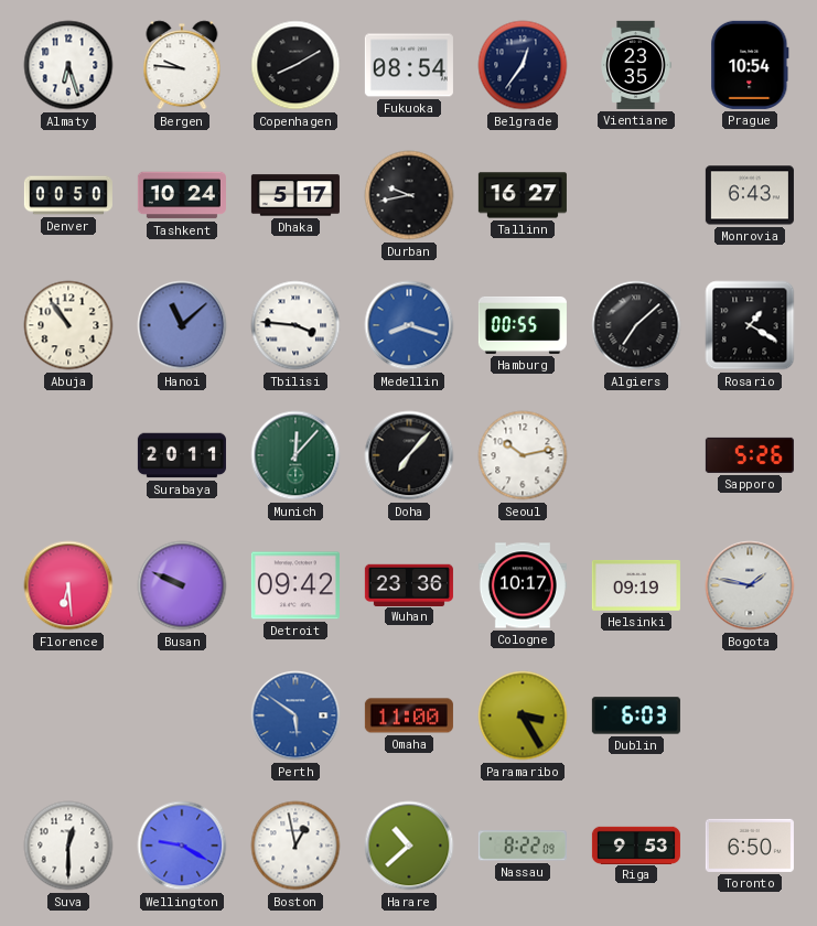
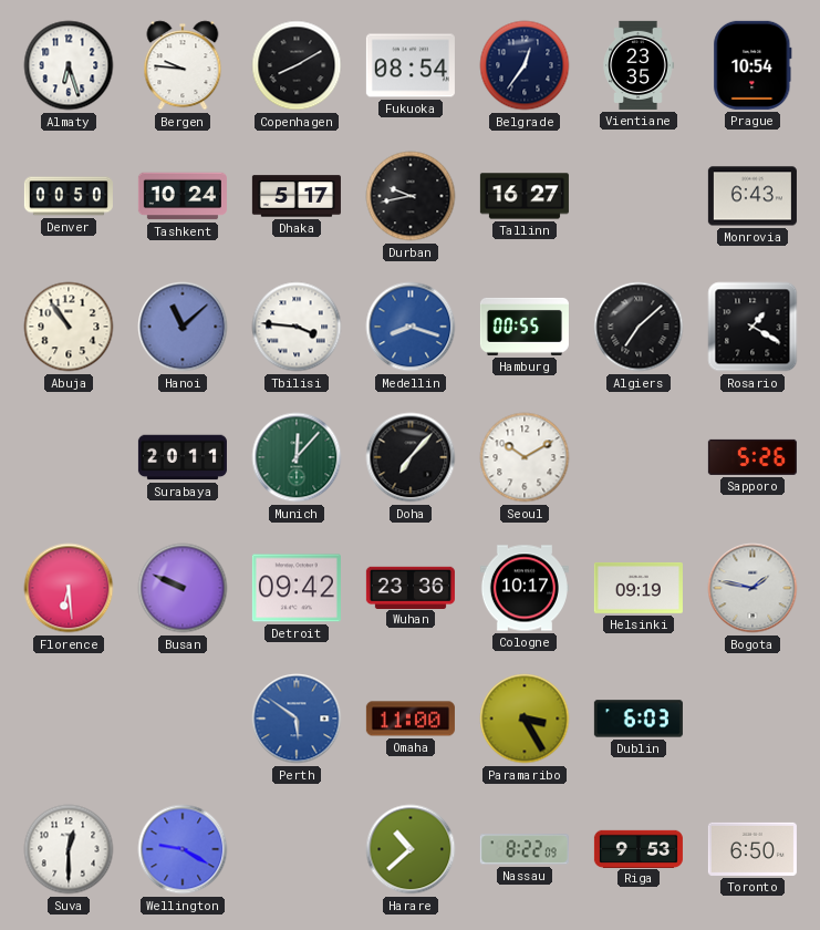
Seoul: 10:13 -> 10:10 (525, 457)
Boston: 12:58 -> none (295, 846)
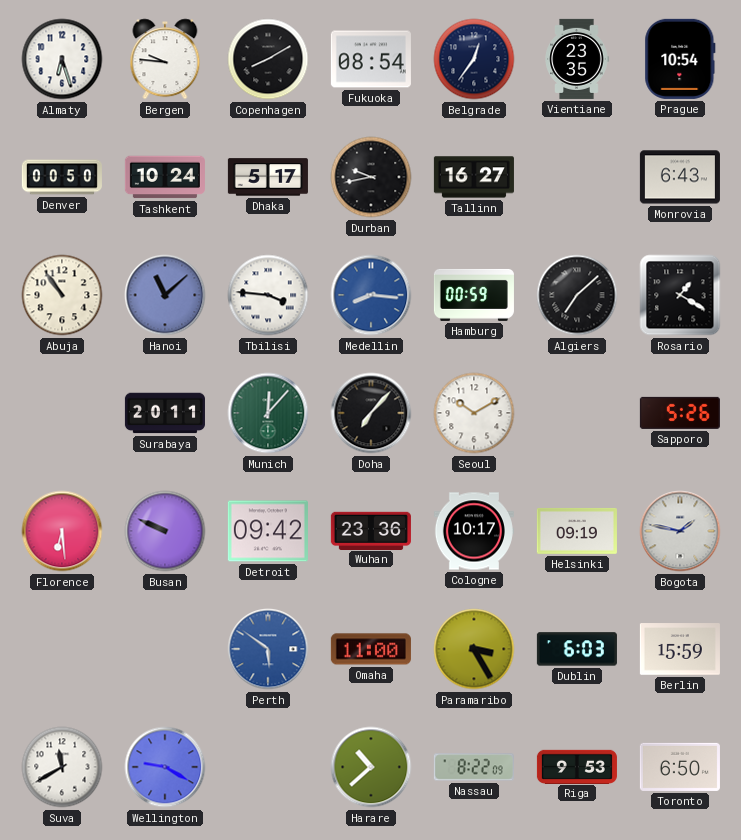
Medellin: 8:18 -> 8:16 (371, 295)
Hamburg: 00:55 -> 00:59 (474, 295)
Berlin: none -> 15:59 (680, 649)
Suva: 12:30 -> 11:40 (62, 767)
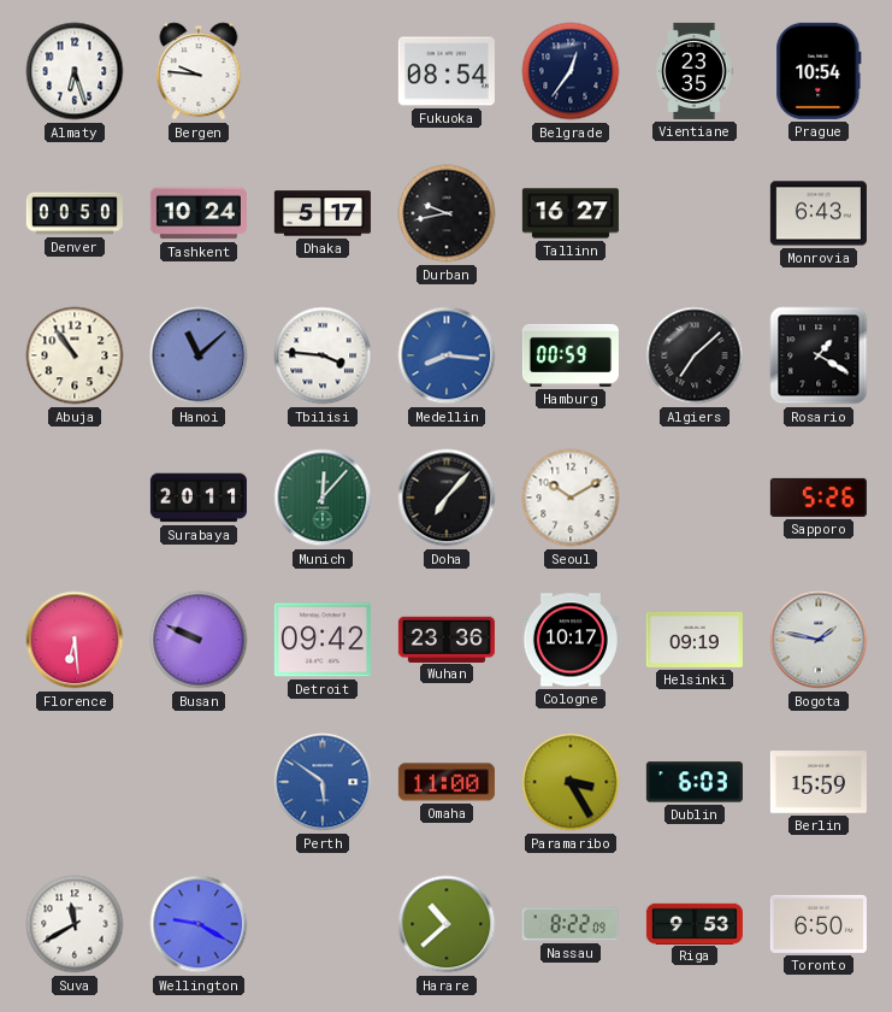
Copenhagen: 8:10 -> none (268, 59)
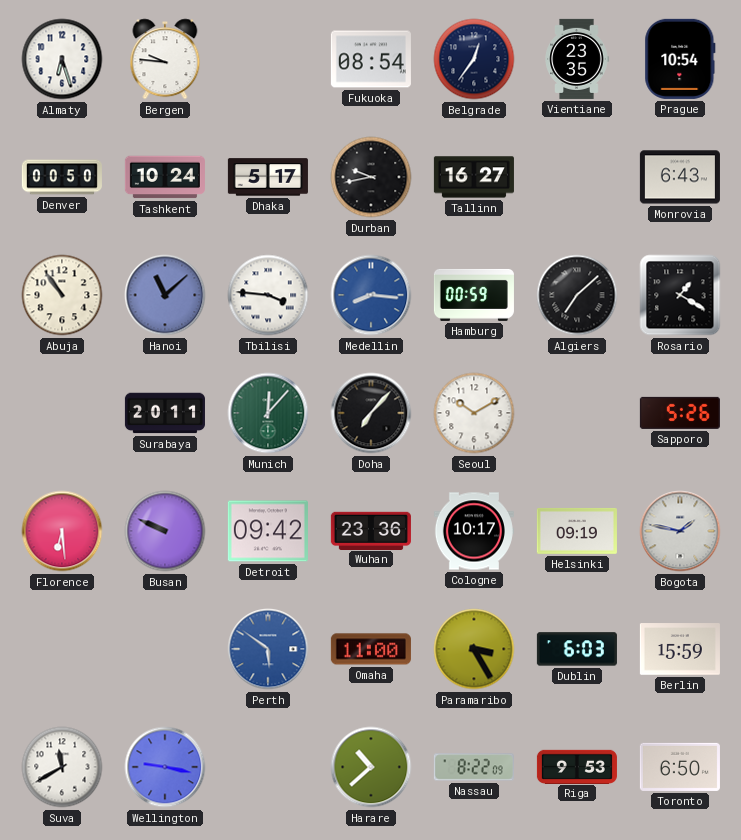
Wellington: 9:20 -> 9:17 (165, 767)
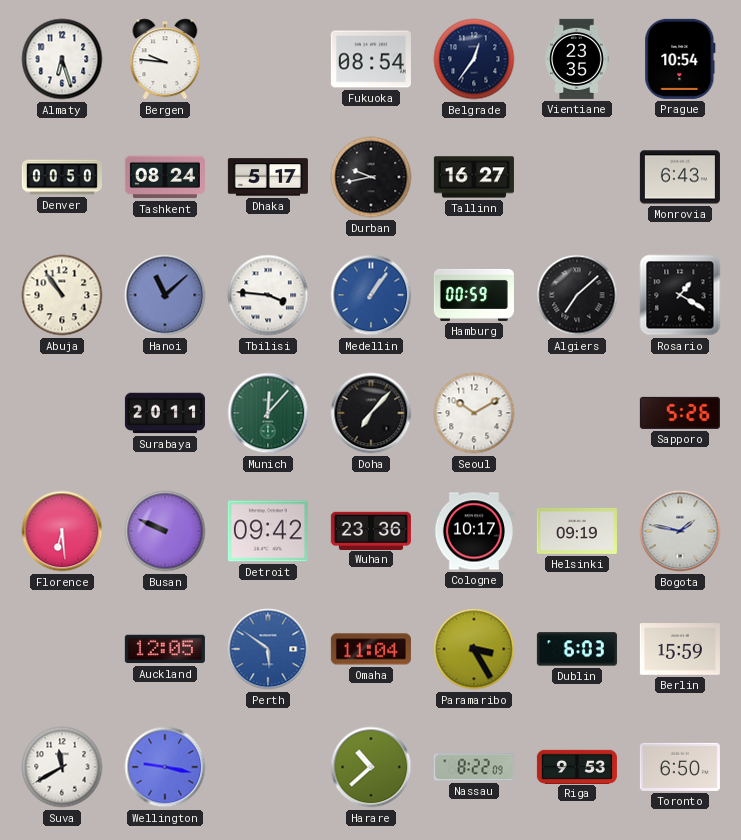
Tashkent: 10:24 -> 08:24 (165, 177)
Medellin: 8:16 -> 1:06 (371, 295)
Auckland: none -> 12:05 (165, 649)
Omaha: 11:00 -> 11:04 (371, 649)
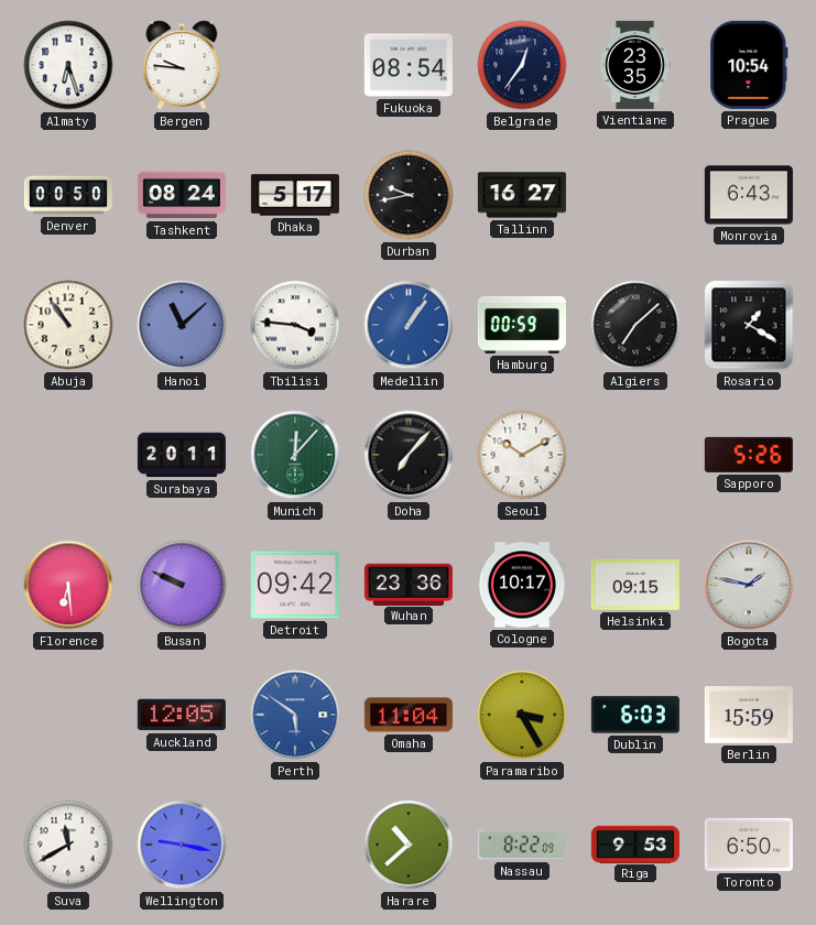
Helsinki: 09:19 -> 09:15 (635, 585)
